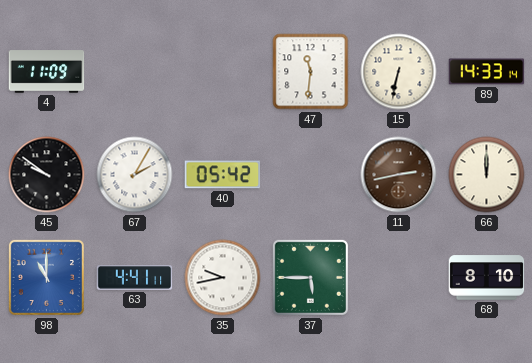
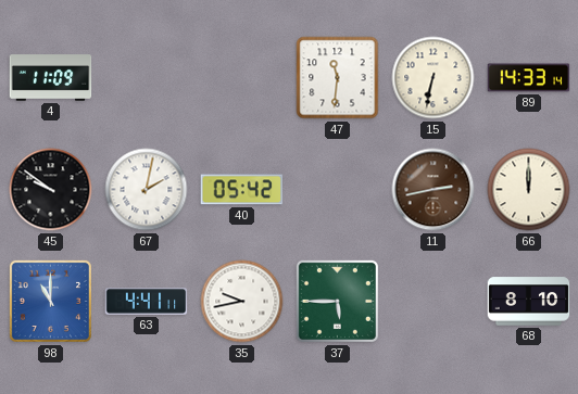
67: 2:05 -> 2:02 (147, 190)
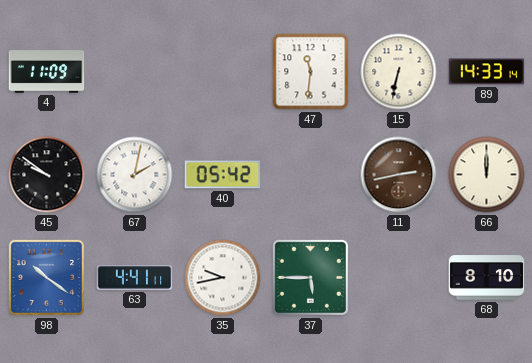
98: 11:00 -> 10:21 (46, 277)
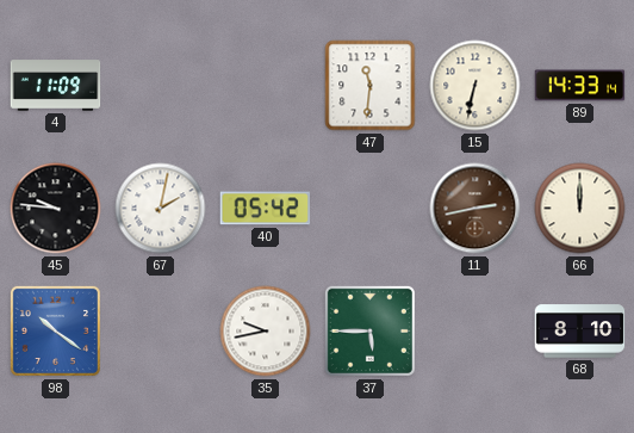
45: 9:51 -> 9:46 (56, 209)
63: 4:41 -> none (135, 278)
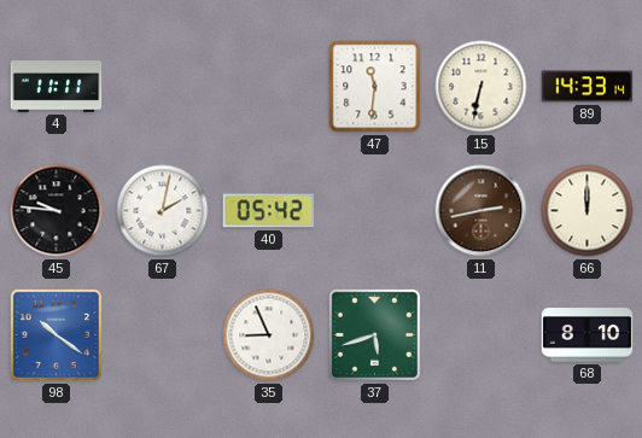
4: 11:09 -> 11:11 (57, 87)
35: 9:43 -> 8:56 (269, 335)
37: 5:45 -> 5:42 (374, 334)
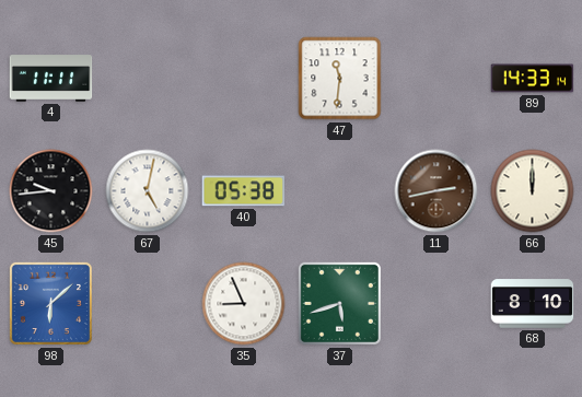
15: 6:32 -> none (482, 87)
45: 9:46 -> 9:44 (51, 191)
67: 2:02 -> 5:02 (148, 191)
40: 05:42 -> 05:38 (244, 191)
98: 10:21 -> 6:08 (50, 303)
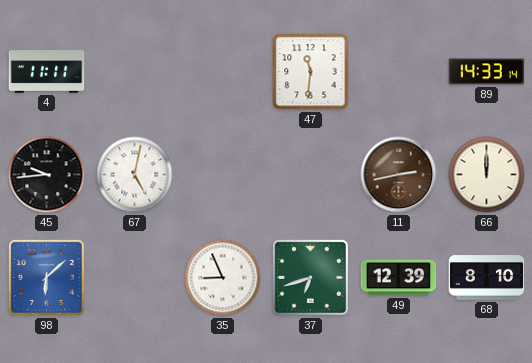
40: 05:38 -> none (244, 191)
37: 5:42 -> 6:42 (310, 277)
49: none -> 12:39 (399, 278)
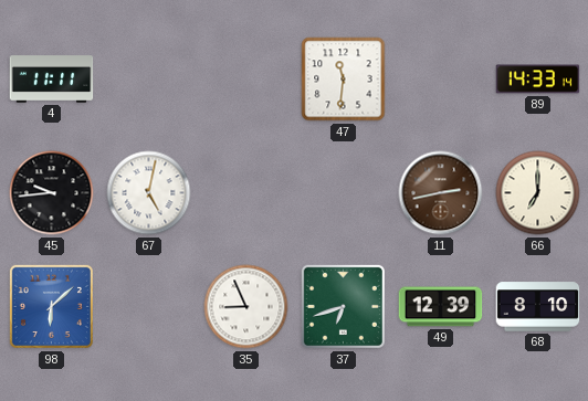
66: 12:00 -> 7:00 (538, 193)
